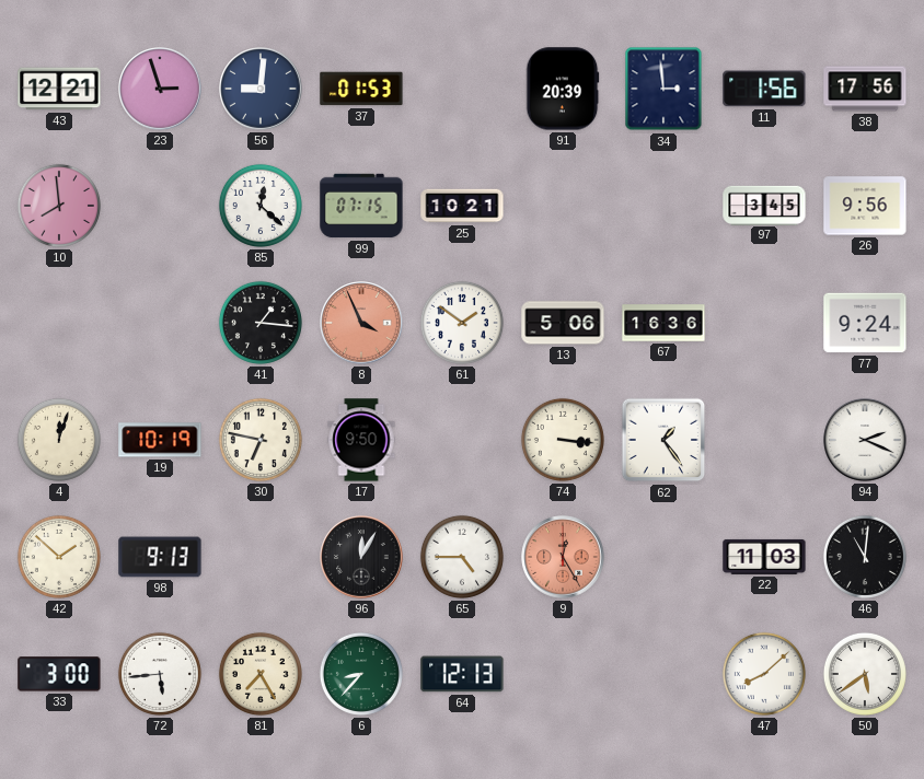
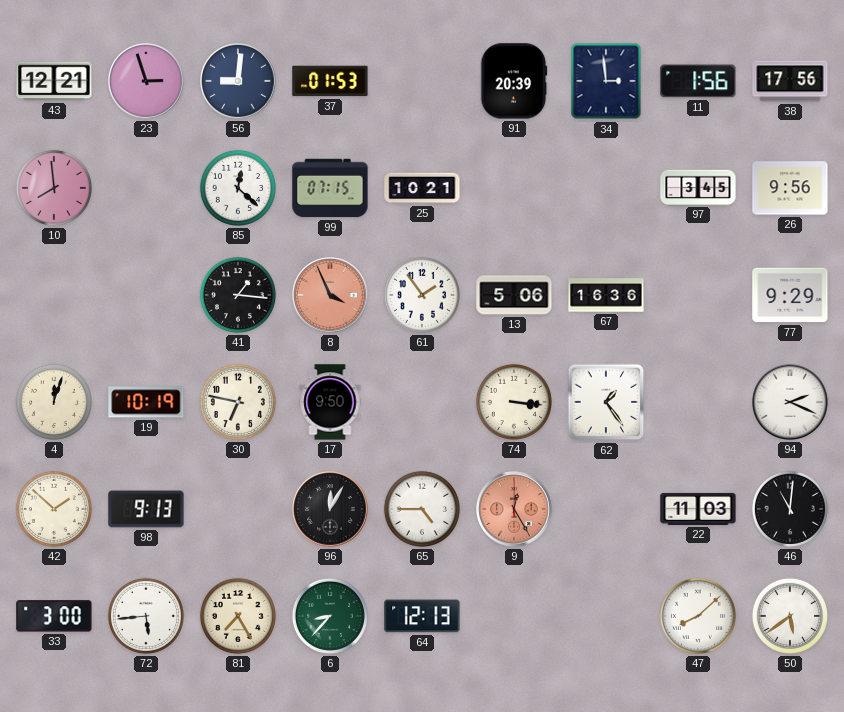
61: 1:51 -> 1:54 (422, 295)
77: 9:24 -> 9:29 (790, 295)
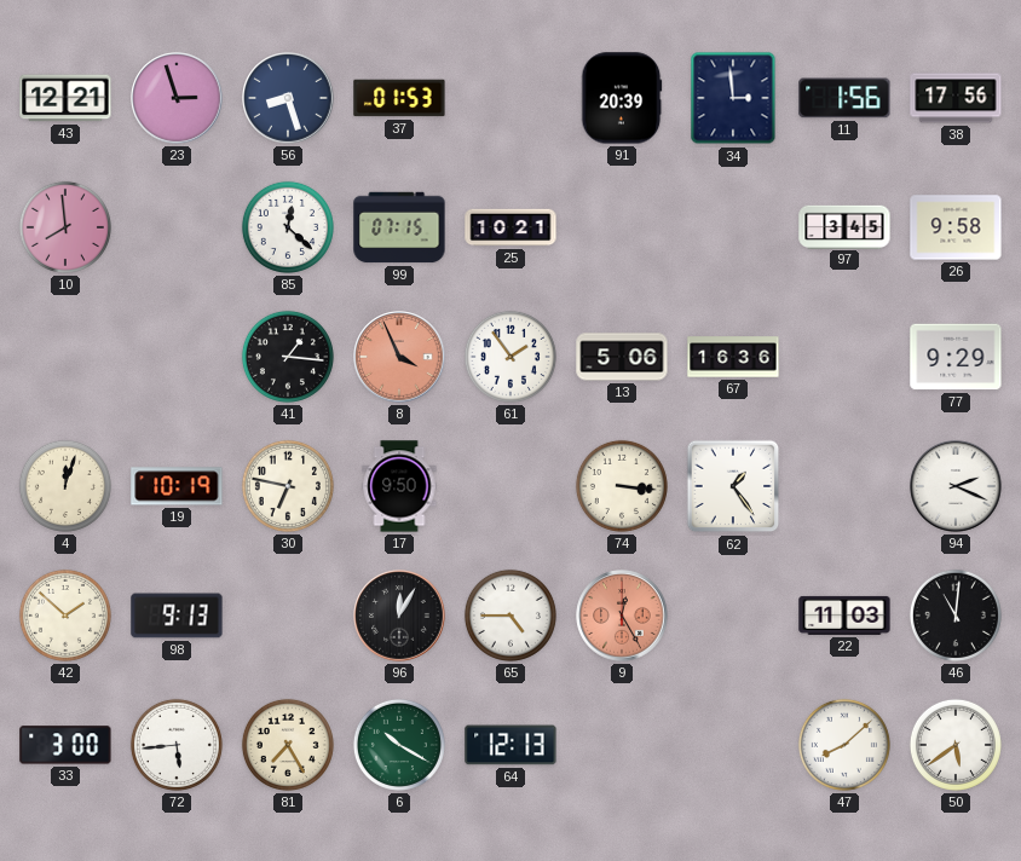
56: 9:01 -> 8:27 (288, 98)
26: 9:56 -> 9:58 (956, 227)
6: 8:37 -> 10:20 (399, 745)
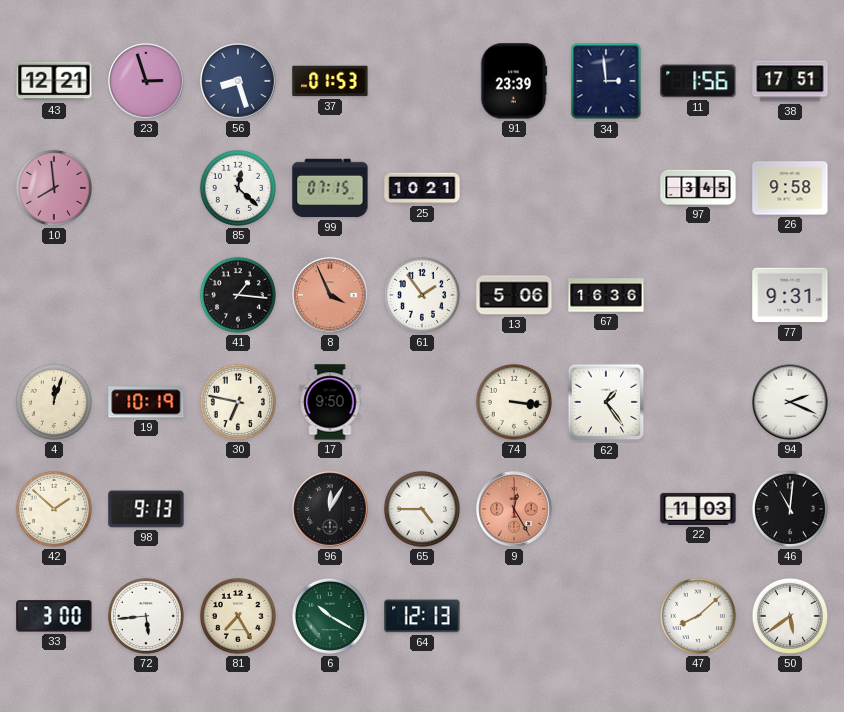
91: 20:39 -> 23:39 (514, 81)
38: 17:56 -> 17:51 (790, 81)
77: 9:29 -> 9:31 (790, 295)
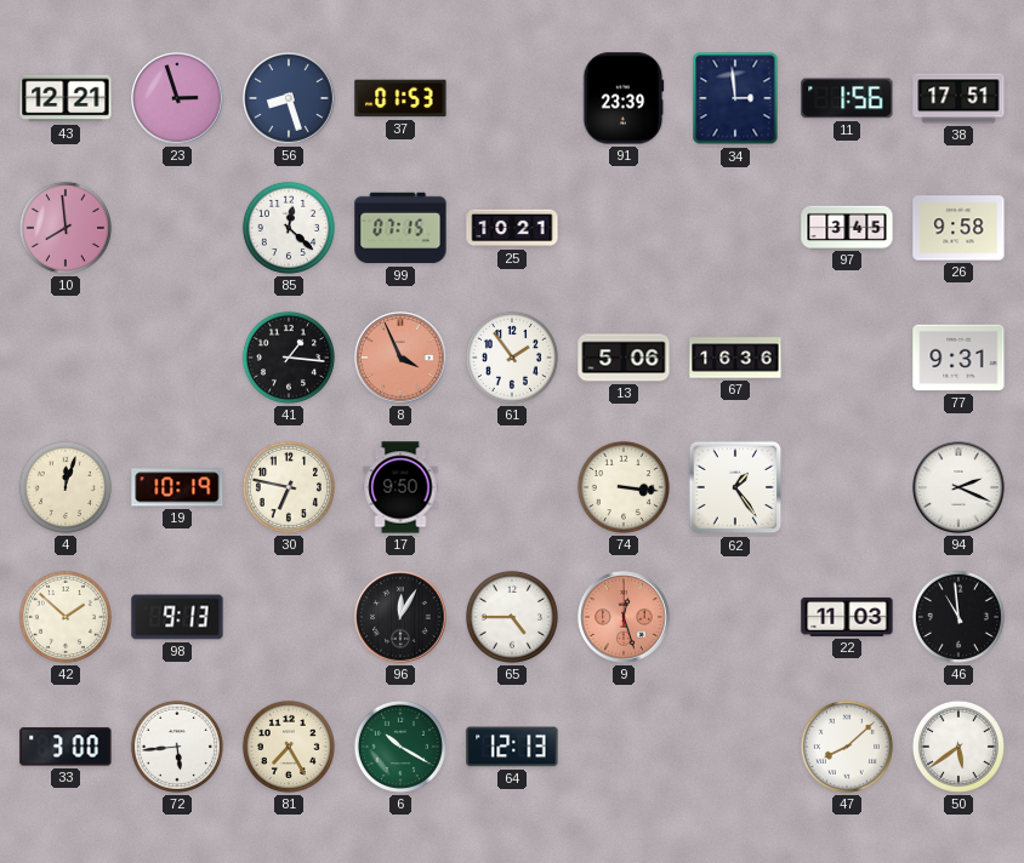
9: 12:25 -> 12:27 (624, 617)
46: 11:01 -> 10:59 (958, 617)
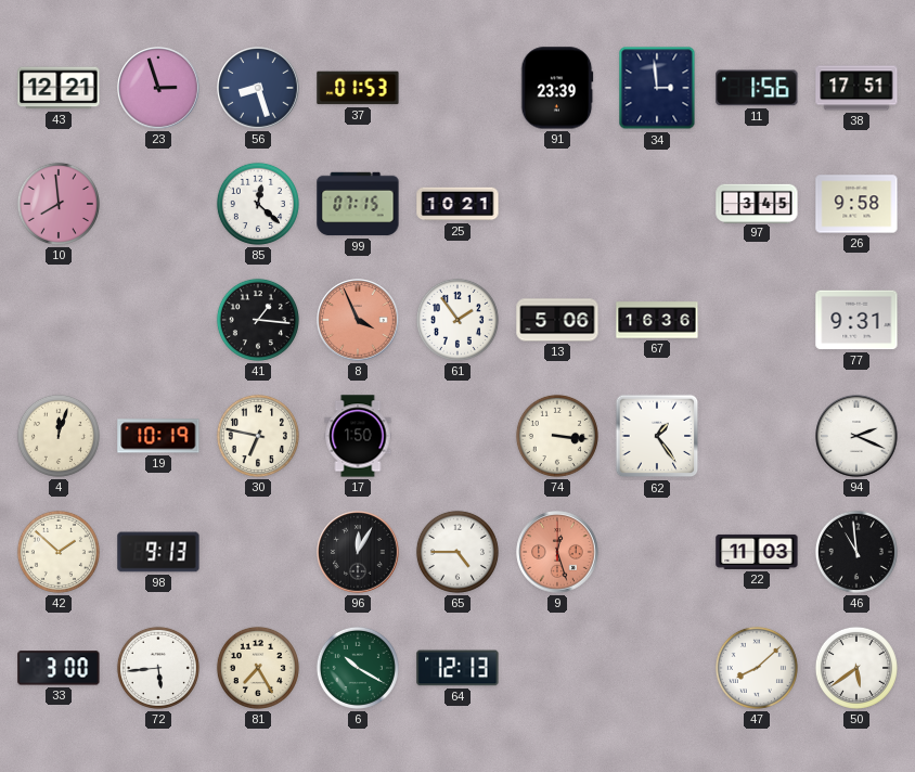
17: 9:50 -> 1:50 (358, 436)
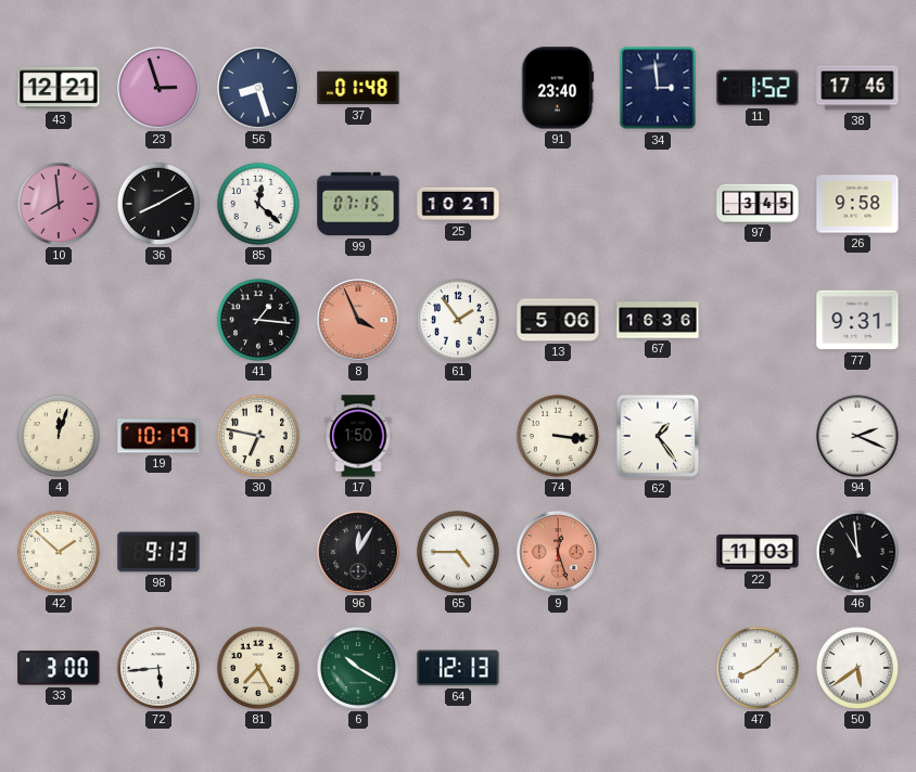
37: 01:53 -> 01:48 (358, 88)
91: 23:39 -> 23:40 (558, 88)
11: 1:56 -> 1:52 (758, 88)
38: 17:51 -> 17:46 (857, 88)
36: none -> 8:10 (158, 204)
